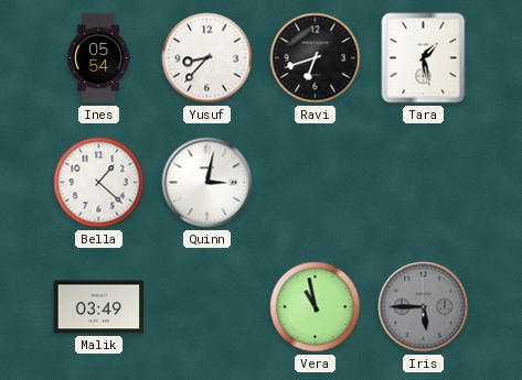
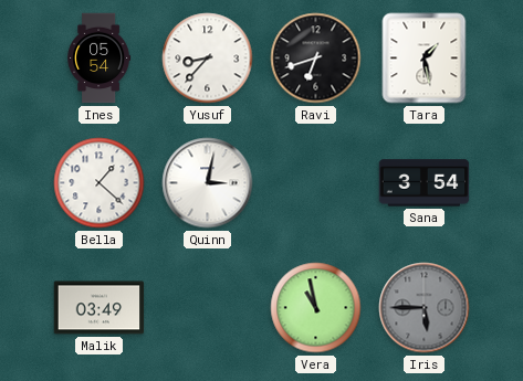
Sana: none -> 3:54 (425, 183)
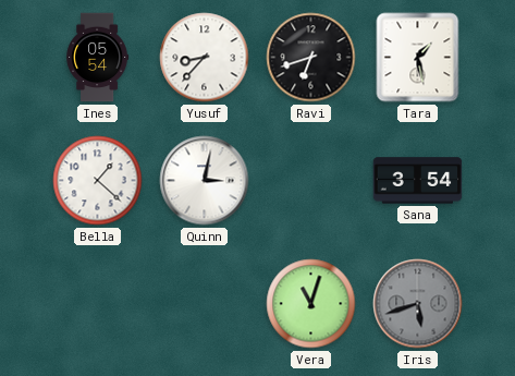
Malik: 03:49 -> none (100, 308)
Vera: 10:58 -> 11:03 (311, 304)
Iris: 5:45 -> 5:42 (418, 304)
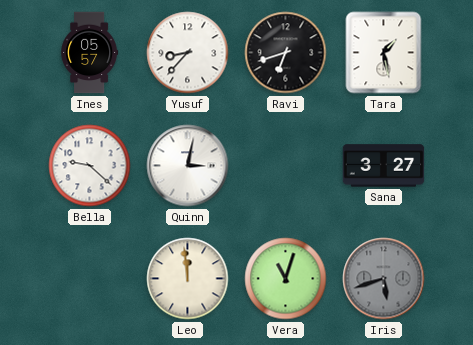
Ines: 05:54 -> 05:57 (90, 53)
Bella: 1:22 -> 9:22 (90, 166)
Sana: 3:54 -> 3:27 (384, 166)
Leo: none -> 11:59 (188, 279)
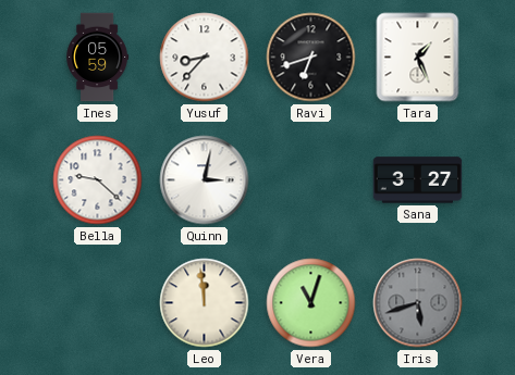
Ines: 05:57 -> 05:59 (98, 58)
Tara: 1:28 -> 1:26 (418, 58)
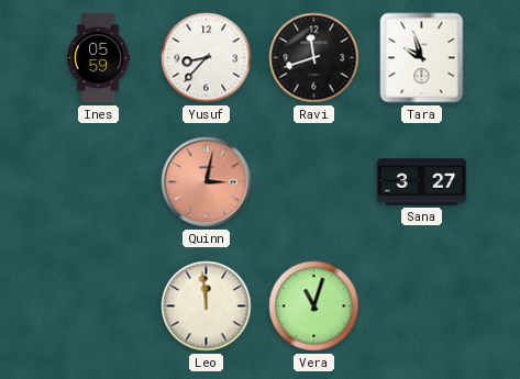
Ravi: 6:42 -> 11:42 (314, 58)
Tara: 1:26 -> 9:57 (422, 58)
Bella: 9:22 -> none (98, 180)
Quinn dial: white -> salmon (207, 182)
Iris: 5:42 -> none (418, 303)
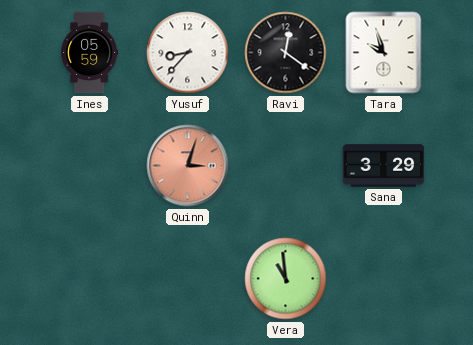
Ravi: 11:42 -> 12:21 (286, 53)
Quinn: 3:02 -> 3:03 (188, 166)
Sana: 3:27 -> 3:29 (384, 166)
Leo: 11:59 -> none (207, 306)
Vera: 11:03 -> 10:59 (286, 279)
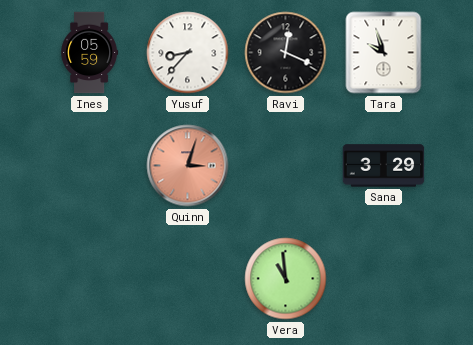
Ravi: 12:21 -> 12:19 (286, 53)
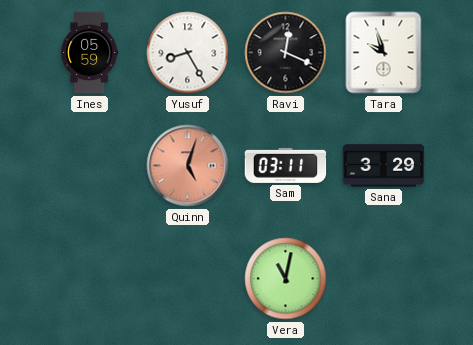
Yusuf: 8:37 -> 8:25 (188, 53)
Quinn: 3:03 -> 5:03 (188, 166)
Sam: none -> 03:11 (286, 165)
Vera: 10:59 -> 11:02 (286, 279)
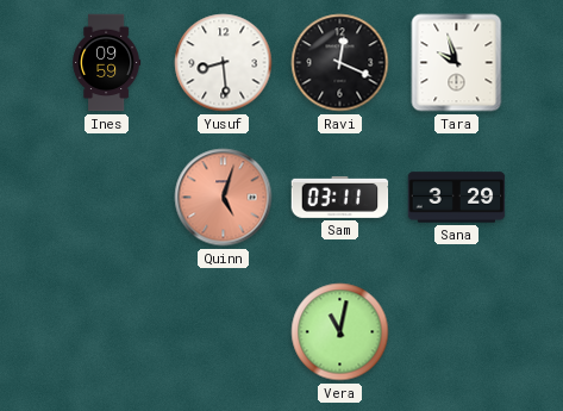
Ines: 05:59 -> 09:59 (107, 63)
Yusuf: 8:25 -> 8:29 (224, 63)
